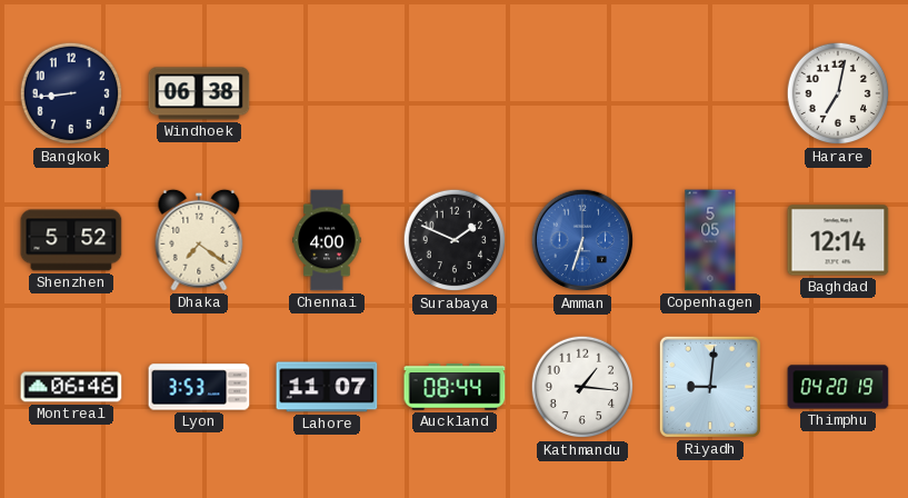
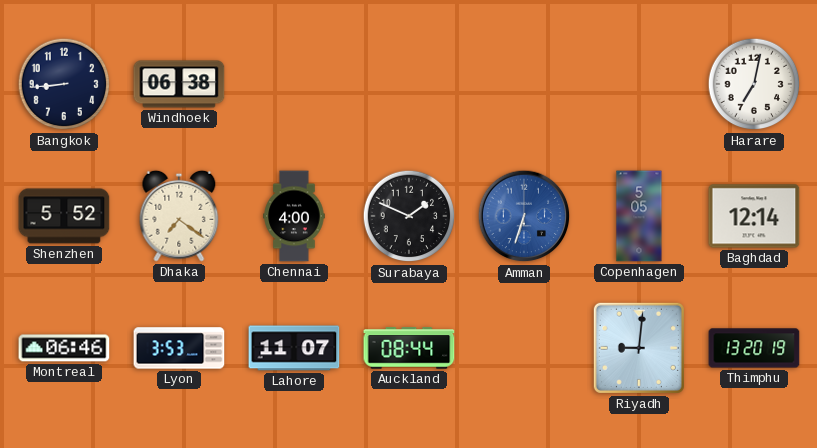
Kathmandu: 1:16 -> none (582, 387)
Thimphu: 04:20 -> 13:20 (754, 348)
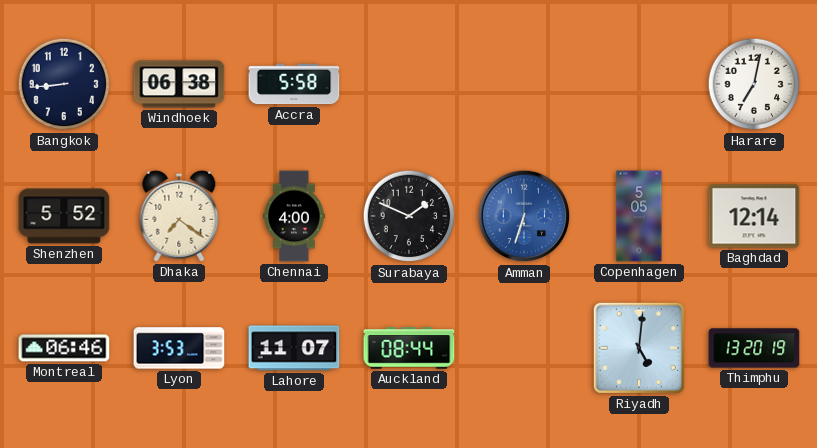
Accra: none -> 5:58 (294, 84)
Riyadh: 9:01 -> 5:01 (639, 348)
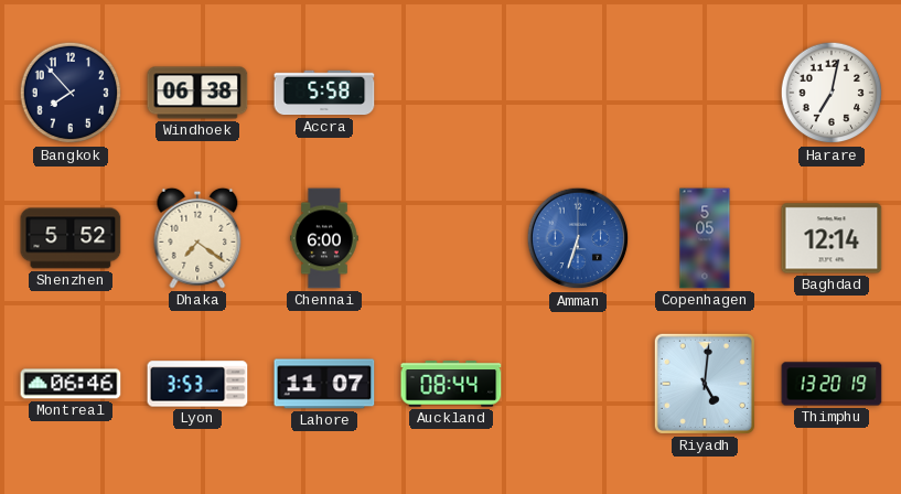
Bangkok: 8:44 -> 7:53 (71, 93)
Chennai: 4:00 -> 6:00 (324, 238)
Surabaya: 1:49 -> none (409, 216)
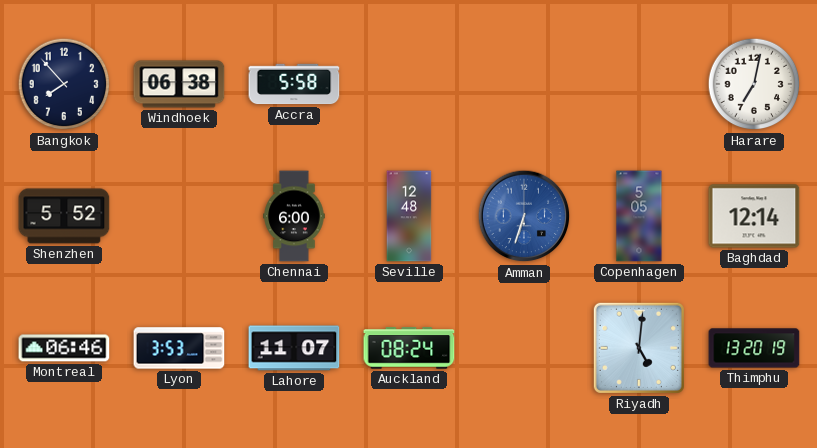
Dhaka: 7:21 -> none (197, 238)
Seville: none -> 12:48 (409, 216)
Auckland: 08:44 -> 08:24 (409, 348)
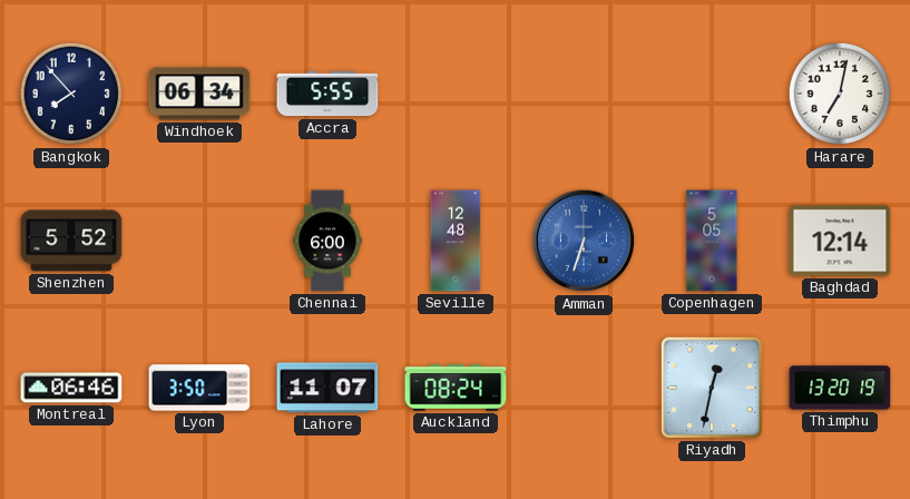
Windhoek: 06:38 -> 06:34 (199, 94)
Accra: 5:58 -> 5:55 (327, 94)
Lyon: 3:53 -> 3:50 (199, 388)
Riyadh: 5:01 -> 12:32 (712, 388)
